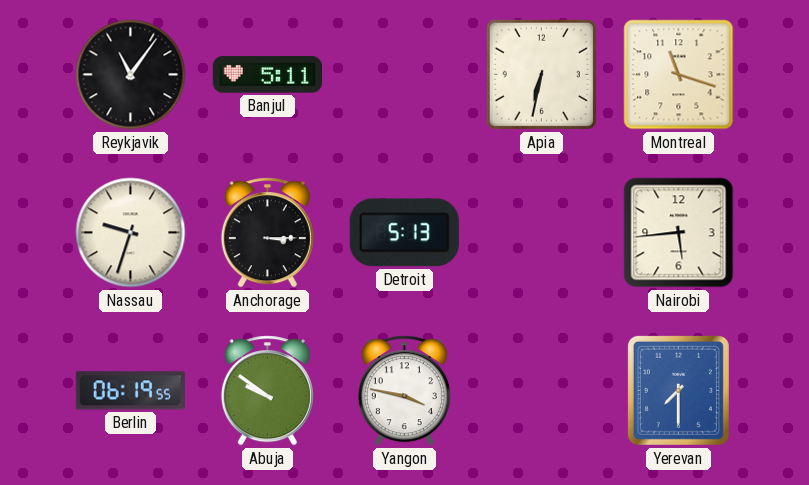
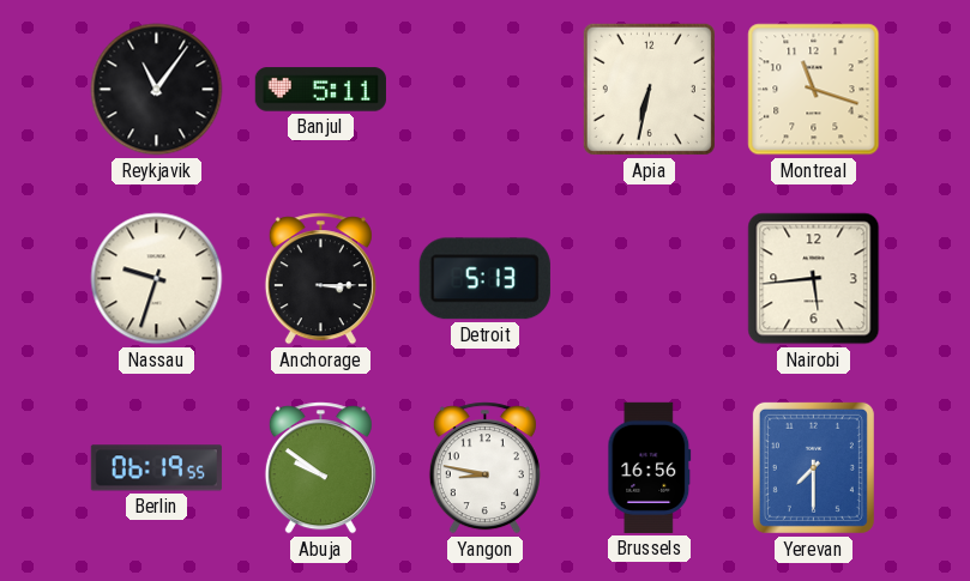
Yangon: 3:47 -> 8:47 (484, 468)
Brussels: none -> 16:56 (650, 467)
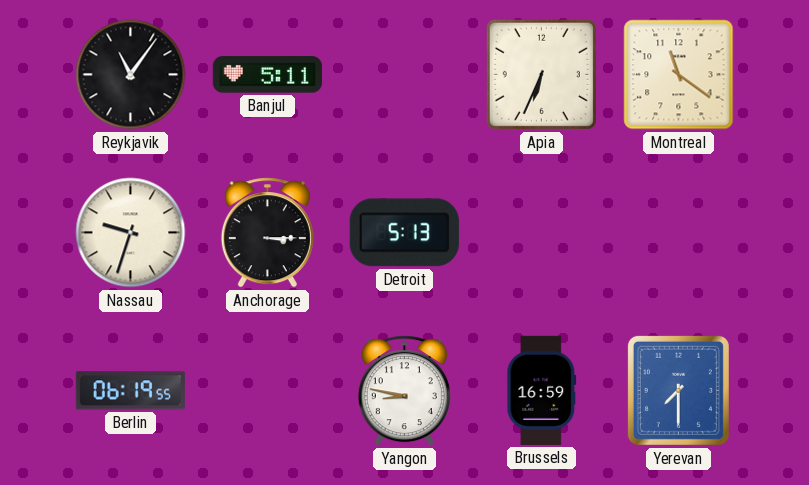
Apia: 6:32 -> 6:34 (541, 74)
Montreal: 11:18 -> 11:21 (679, 75)
Nairobi: 5:44 -> none (814, 279)
Abuja: 9:51 -> none (320, 468)
Brussels: 16:56 -> 16:59 (542, 390)
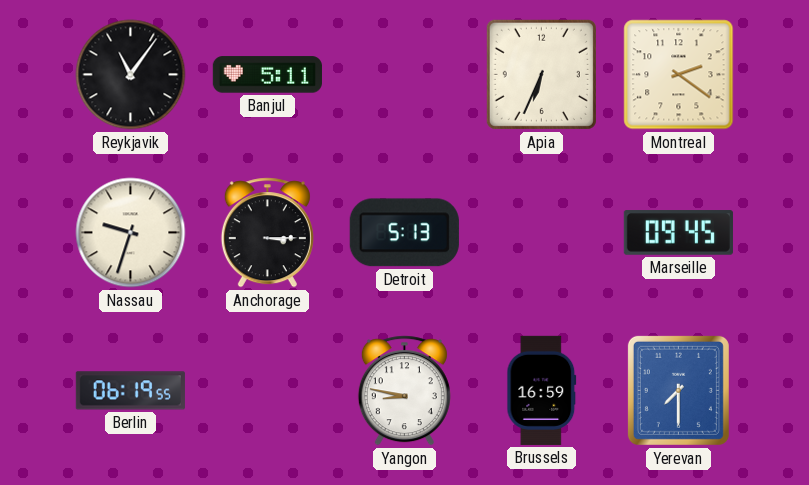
Montreal: 11:21 -> 2:21 (679, 75)
Marseille: none -> 09:45 (678, 233)
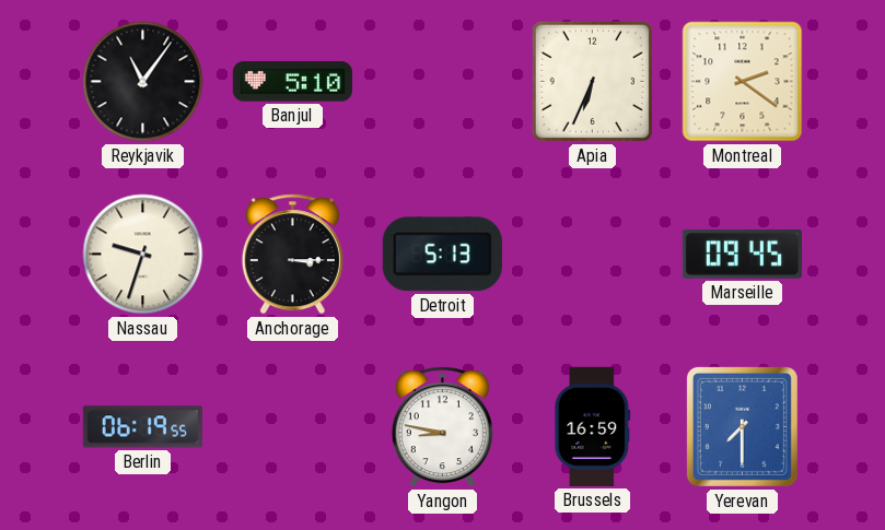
Banjul: 5:11 -> 5:10 (292, 82)
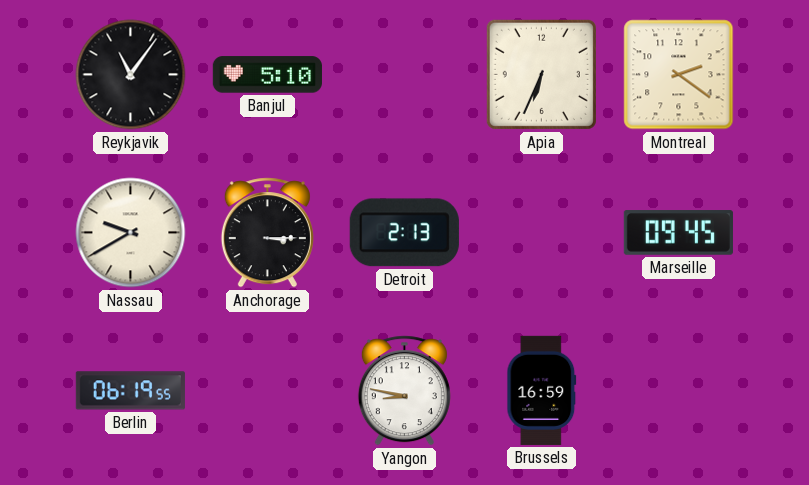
Nassau: 9:33 -> 9:40 (131, 233)
Detroit: 5:13 -> 2:13 (404, 233)
Yerevan: 7:30 -> none (742, 426)
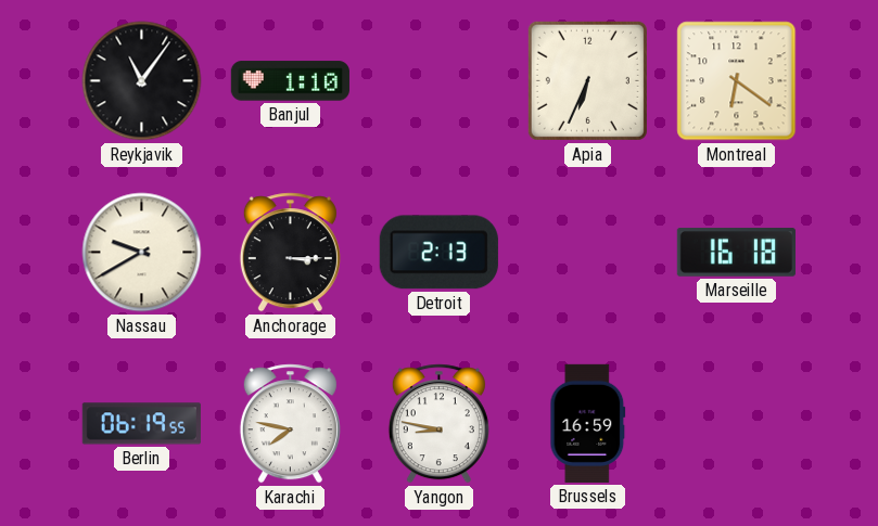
Banjul: 5:10 -> 1:10 (290, 81)
Montreal: 2:21 -> 6:21 (737, 81)
Marseille: 09:45 -> 16:18 (736, 253)
Karachi: none -> 7:47 (290, 424)
